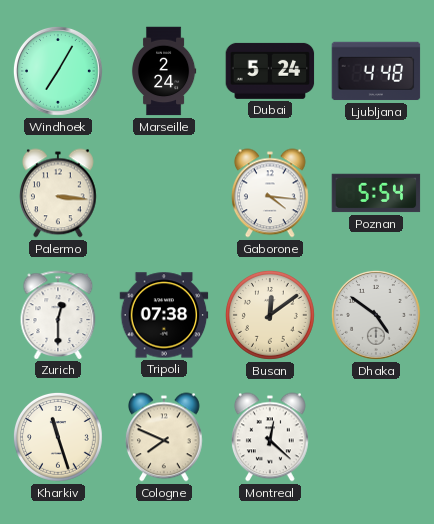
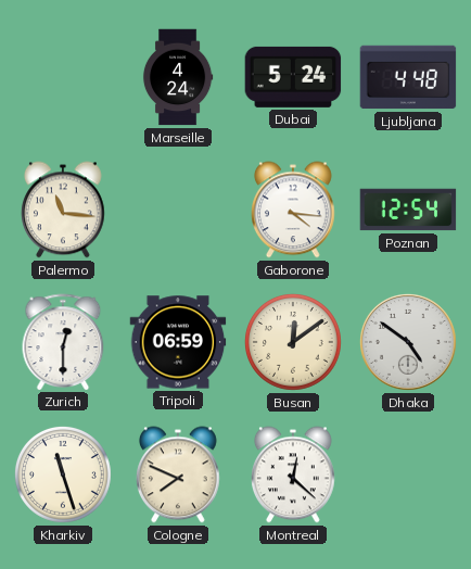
Windhoek: 7:05 -> none (58, 71)
Marseille: 2:24 -> 4:24 (178, 77)
Palermo: 3:16 -> 11:16 (64, 210)
Poznan: 5:54 -> 12:54 (408, 210)
Tripoli: 07:38 -> 06:59 (178, 342)
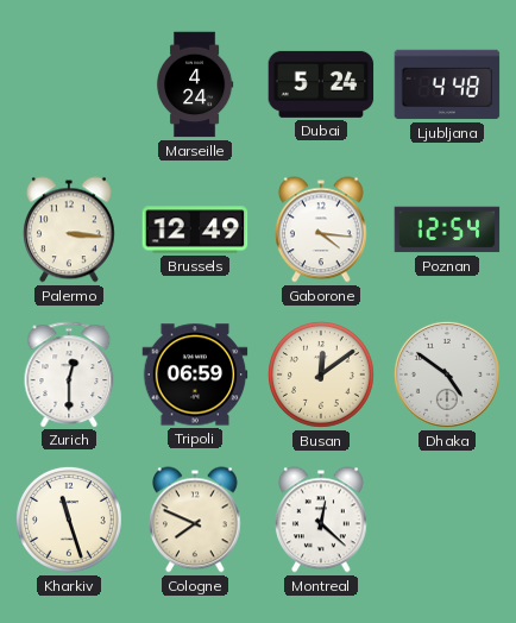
Palermo: 11:16 -> 3:16 (70, 229)
Brussels: none -> 12:49 (195, 229)
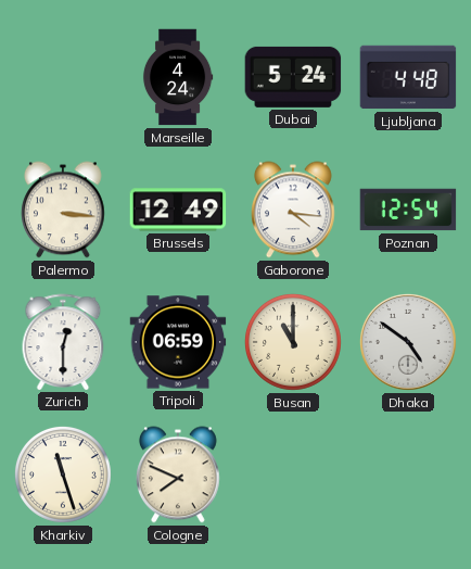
Busan: 12:09 -> 11:00 (293, 342)
Montreal: 12:22 -> none (322, 520)
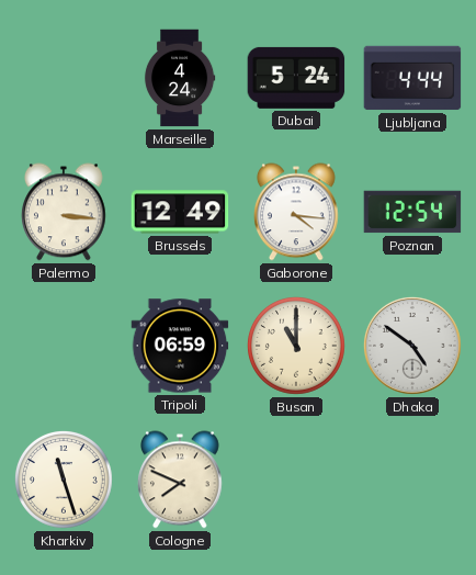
Ljubljana: 4:48 -> 4:44 (412, 78)
Zurich: 12:30 -> none (63, 342)
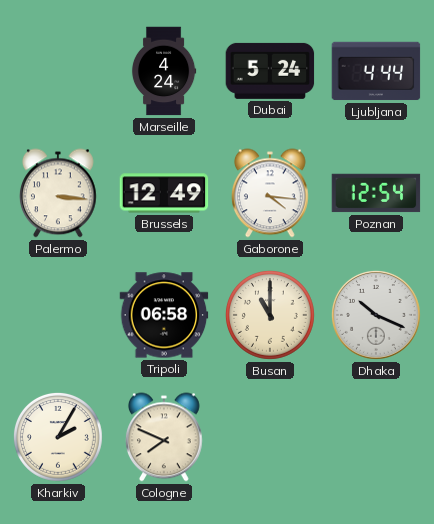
Tripoli: 06:59 -> 06:58 (164, 315)
Dhaka: 4:51 -> 10:19 (376, 315)
Kharkiv: 11:27 -> 2:05 (58, 437)
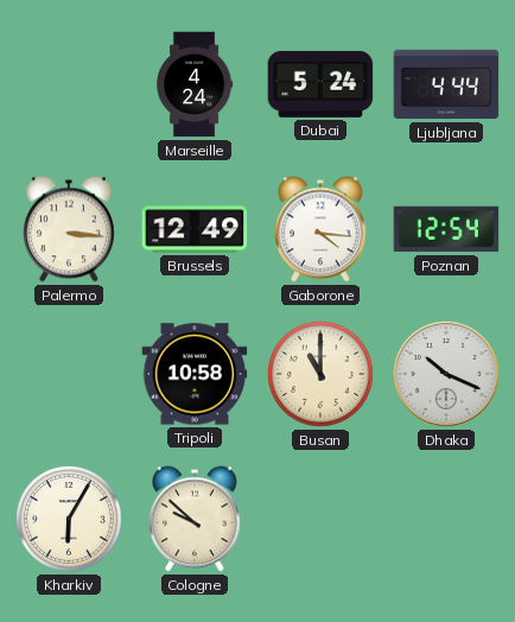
Tripoli: 06:58 -> 10:58 (195, 374)
Kharkiv: 2:05 -> 6:05 (69, 519)
Cologne: 7:49 -> 9:52 (196, 519)
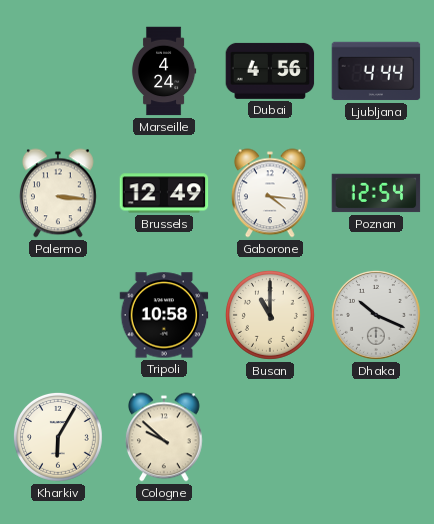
Dubai: 5:24 -> 4:56 (270, 71)
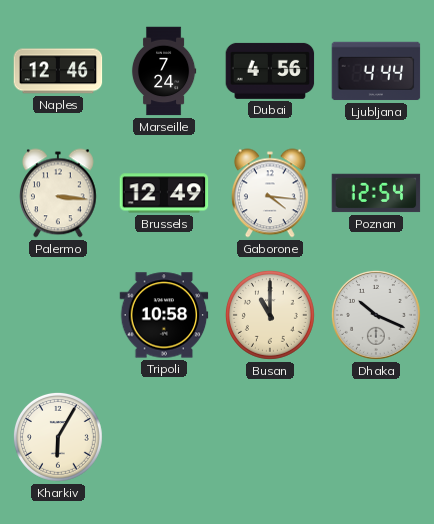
Naples: none -> 12:46 (58, 71)
Marseille: 4:24 -> 7:24 (164, 71)
Cologne: 9:52 -> none (165, 437)
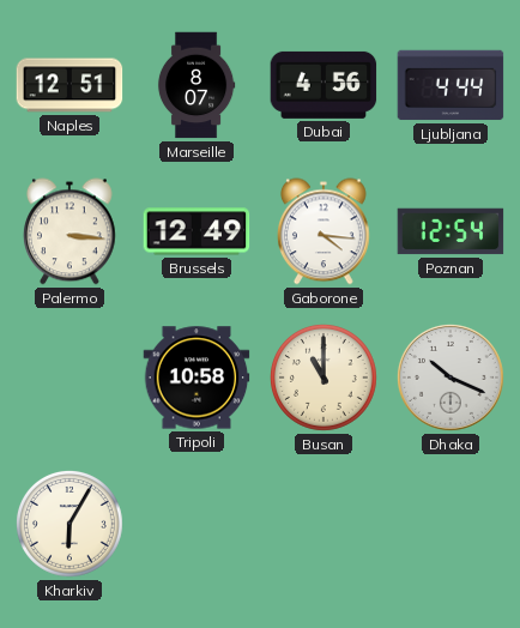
Naples: 12:46 -> 12:51 (69, 85)
Marseille: 7:24 -> 8:07 (196, 85)
